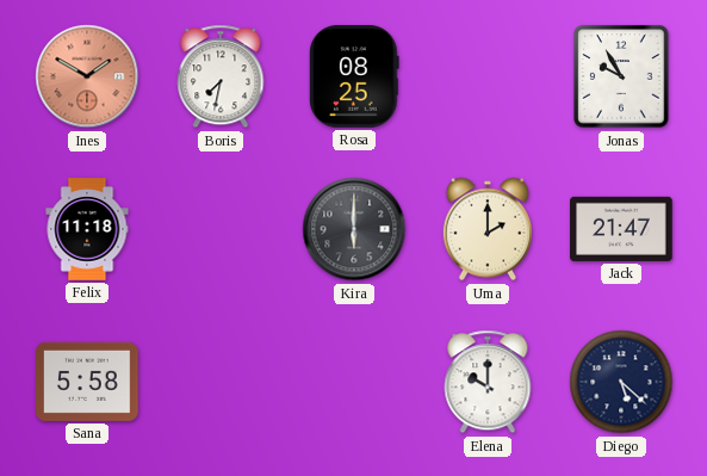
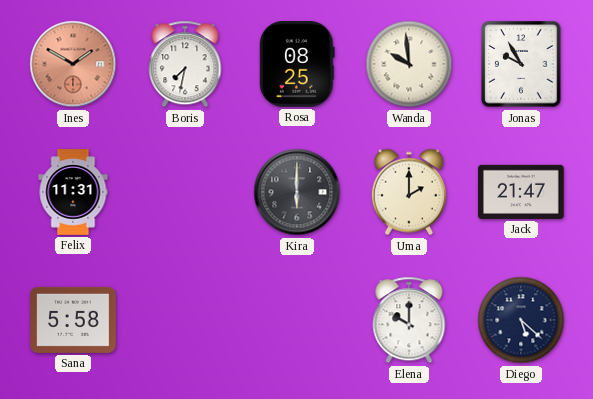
Wanda: none -> 9:59 (409, 64)
Felix: 11:18 -> 11:31 (73, 192)
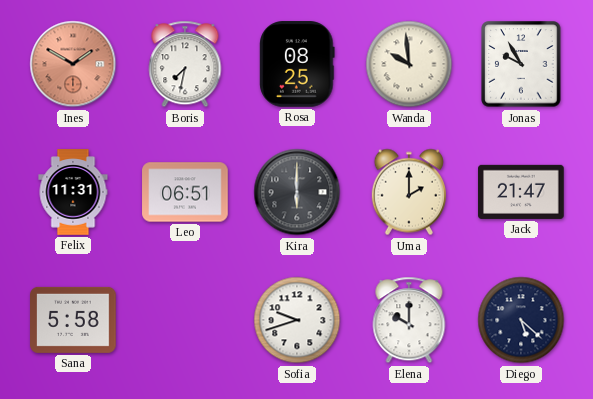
Leo: none -> 06:51 (185, 192)
Sofia: none -> 9:42 (297, 320)
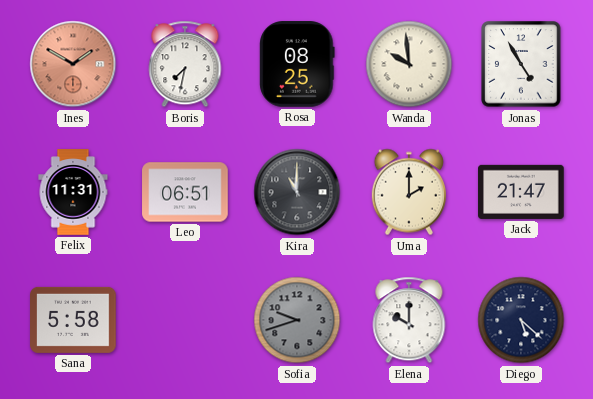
Jonas: 9:55 -> 4:55 (521, 64)
Kira: 6:00 -> 11:00 (297, 192)
Sofia dial: white -> grey (297, 320)
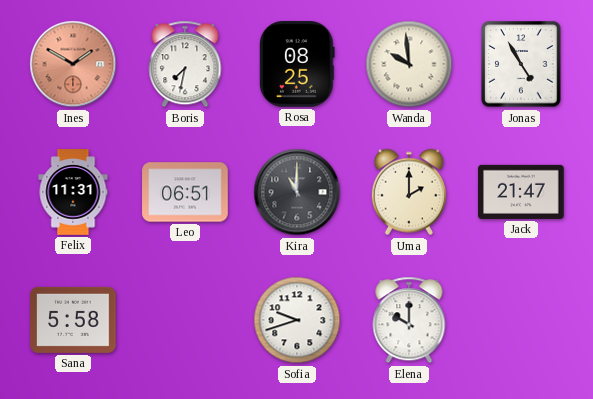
Sofia dial: grey -> white (297, 320)
Diego: 5:22 -> none (521, 320)
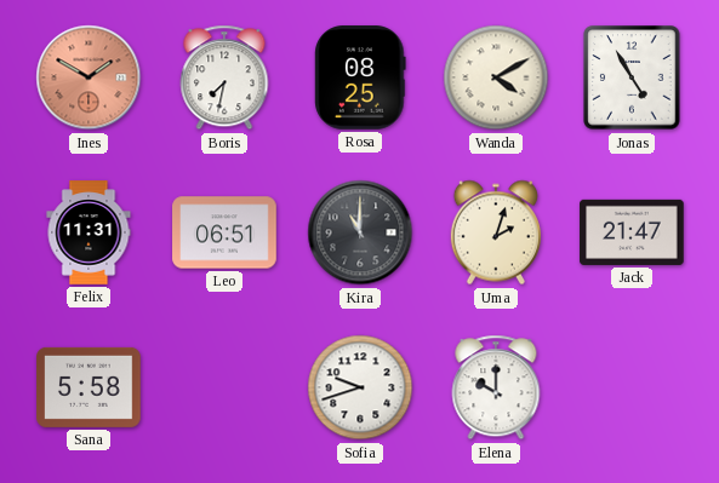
Wanda: 9:59 -> 4:10 (496, 77)
Uma: 2:00 -> 2:03 (496, 232)
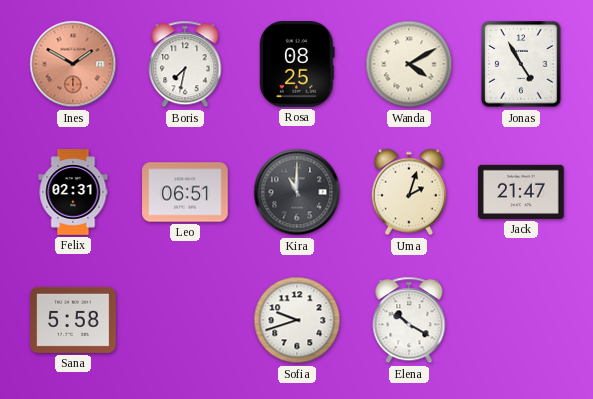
Felix: 11:31 -> 02:31 (73, 192)
Elena: 10:00 -> 10:20 (409, 320)
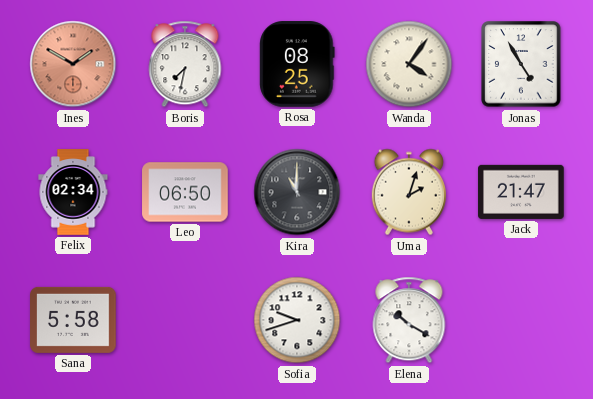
Wanda: 4:10 -> 4:06 (409, 64)
Felix: 02:31 -> 02:34 (73, 192)
Leo: 06:51 -> 06:50 (185, 192)
